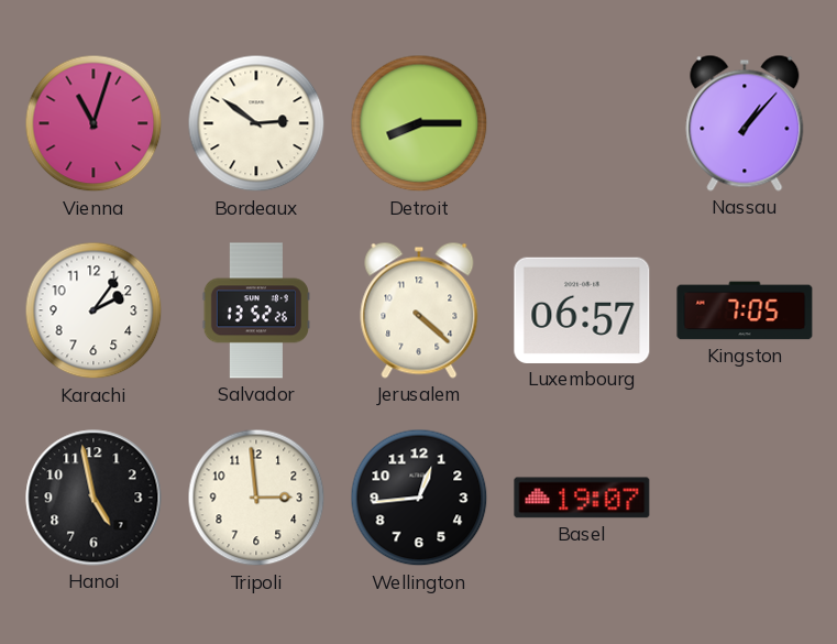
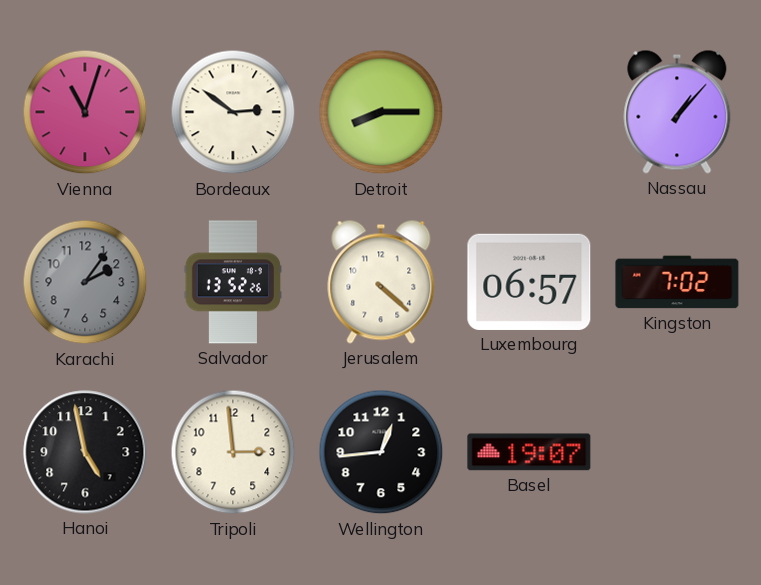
Karachi dial: white -> grey (85, 282)
Kingston: 7:05 -> 7:02 (677, 282)
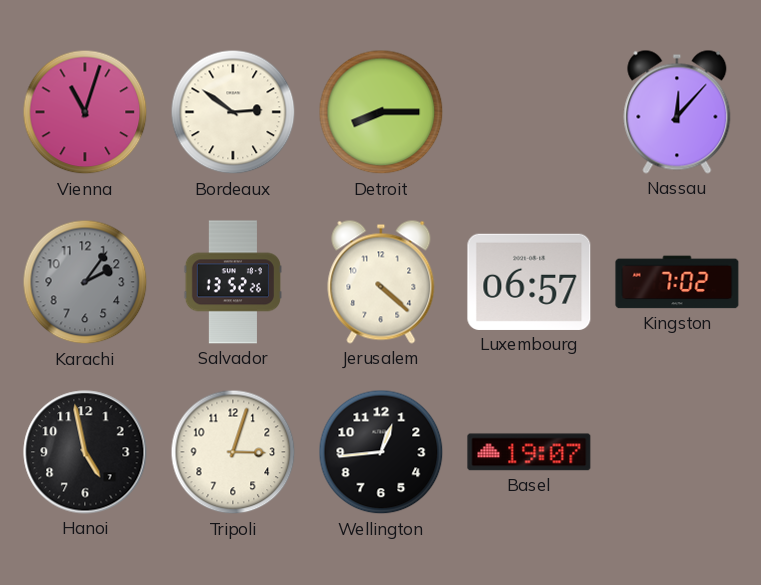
Nassau: 1:07 -> 12:07 (677, 112)
Tripoli: 2:59 -> 3:03 (233, 452)
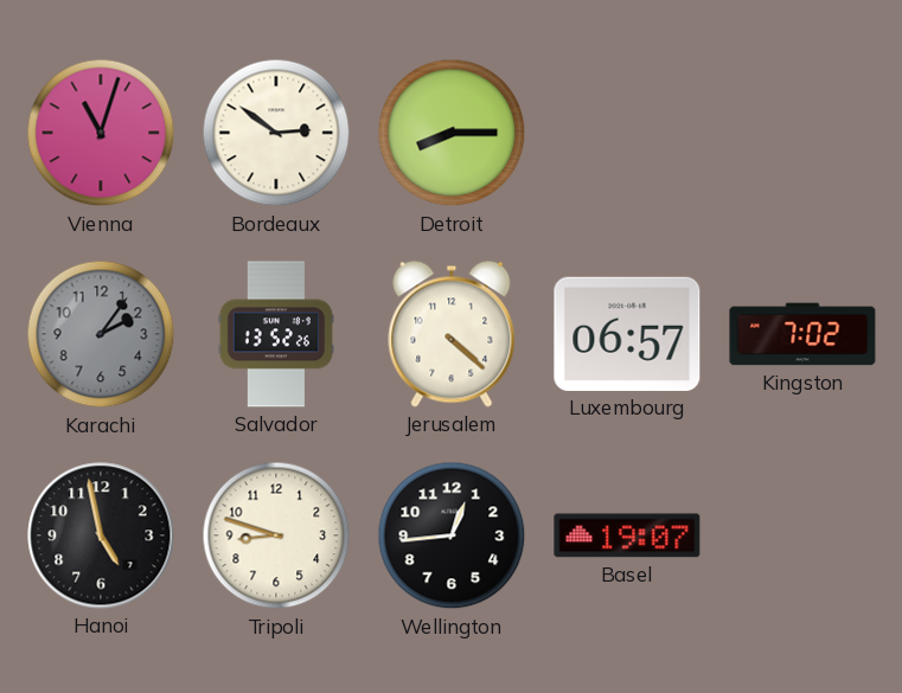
Nassau: 12:07 -> none (677, 112)
Tripoli: 3:03 -> 8:48 (276, 535)
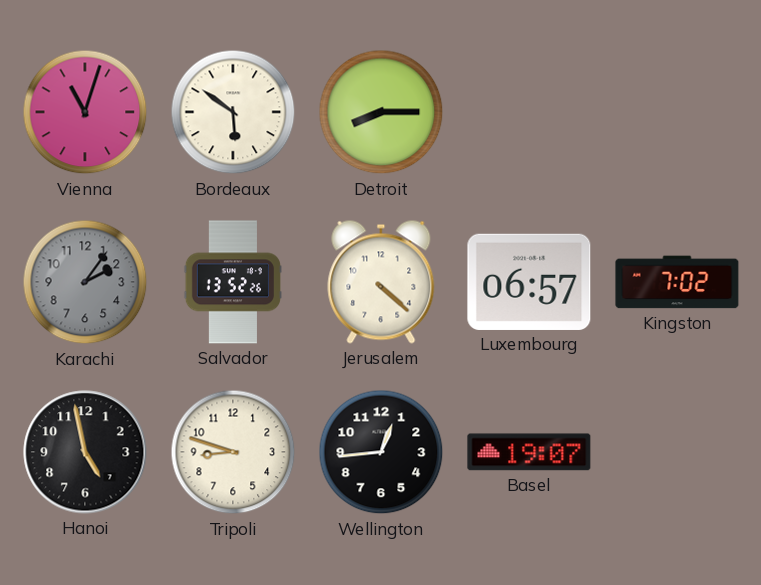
Bordeaux: 2:51 -> 5:51 (233, 112)
